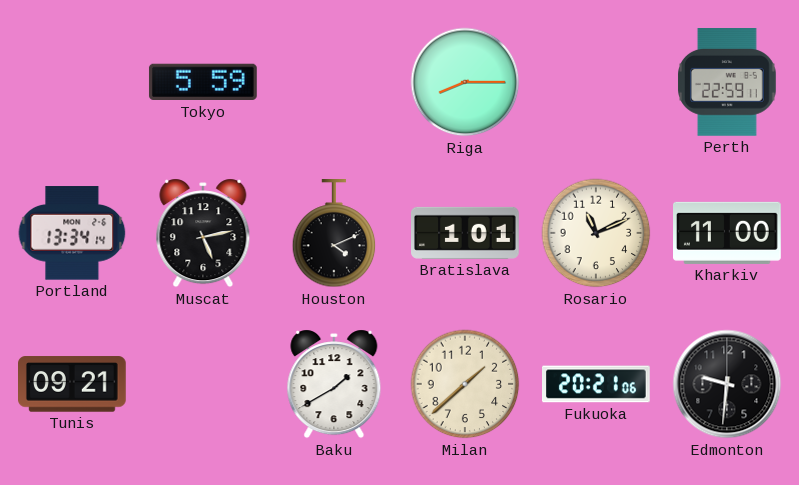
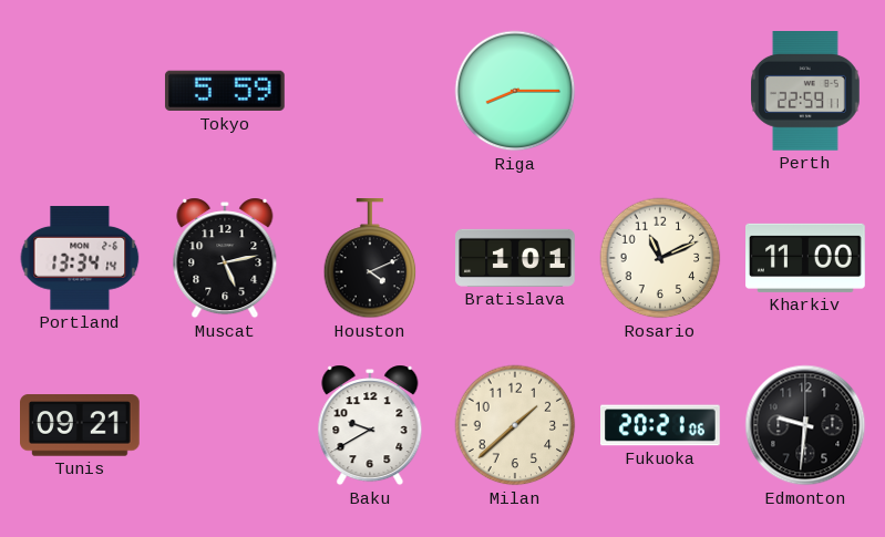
Baku: 1:40 -> 9:40 (370, 425)
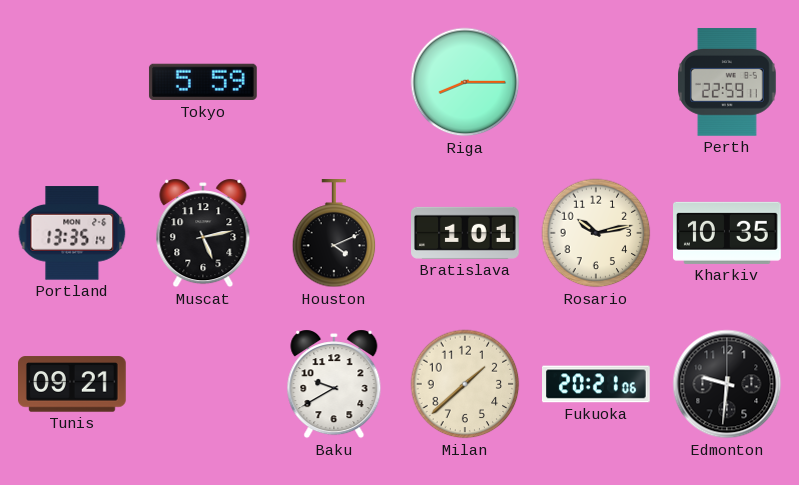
Portland: 13:34 -> 13:35 (72, 233)
Rosario: 11:11 -> 10:13 (596, 233)
Kharkiv: 11:00 -> 10:35 (728, 233)
